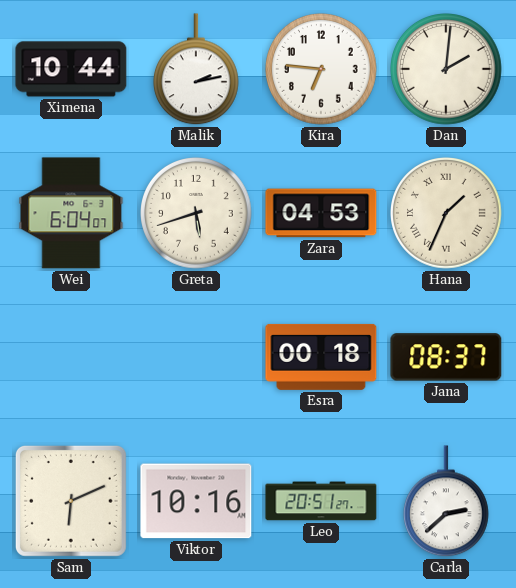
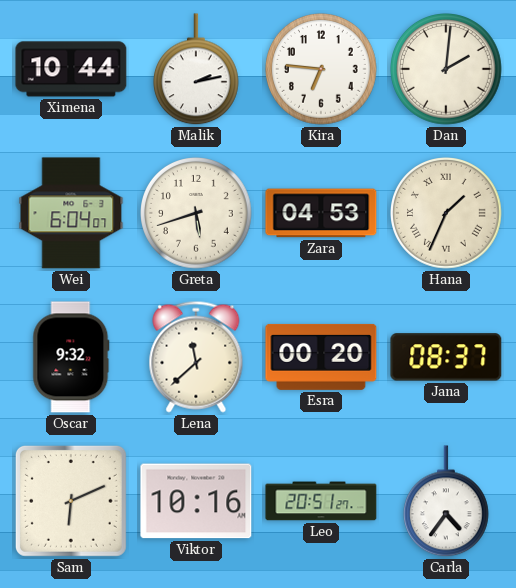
Oscar: none -> 9:32 (71, 357)
Lena: none -> 11:38 (196, 357)
Esra: 00:18 -> 00:20 (321, 357)
Carla: 2:38 -> 4:36 (446, 502)
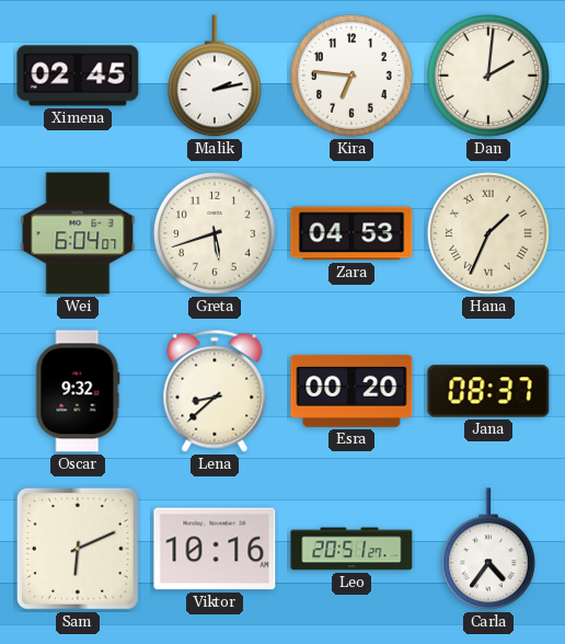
Ximena: 10:44 -> 02:45 (78, 76)
Lena: 11:38 -> 8:38 (215, 391)
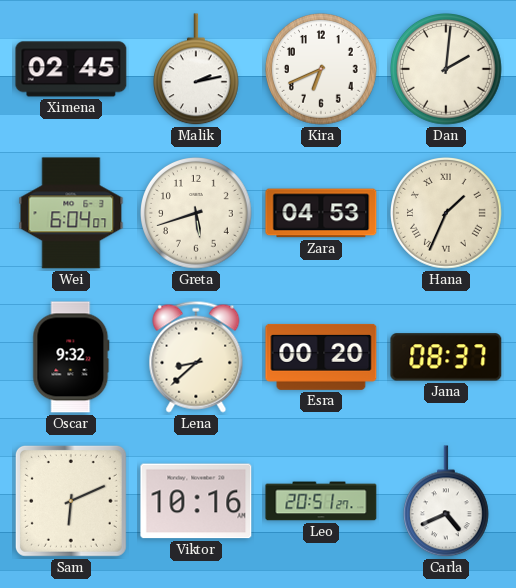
Kira: 6:46 -> 6:41 (322, 70)
Carla: 4:36 -> 4:41 (446, 502)
